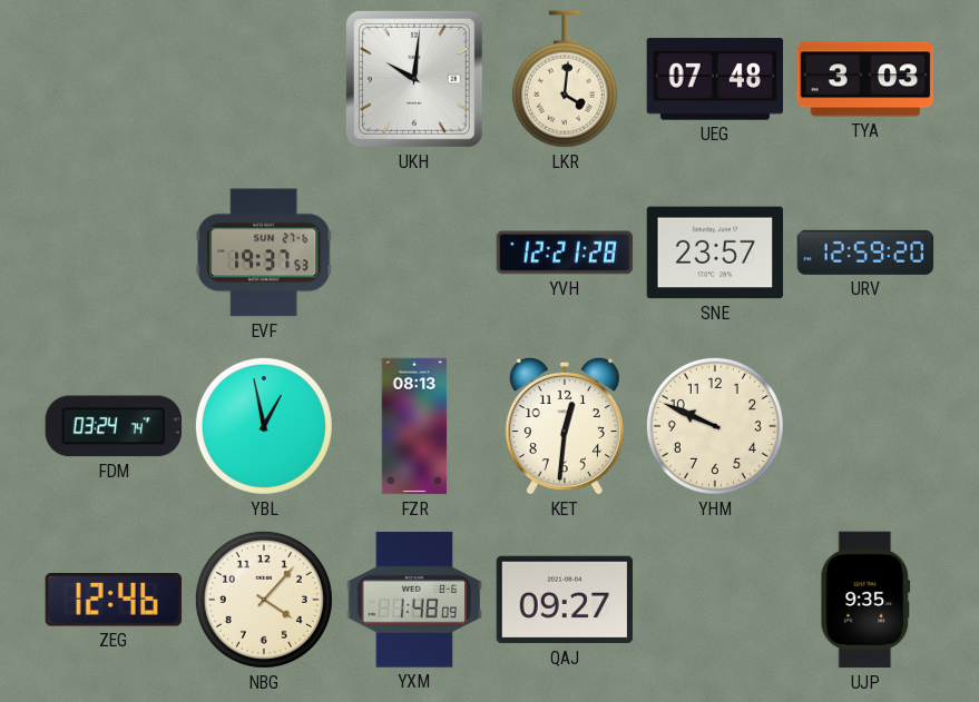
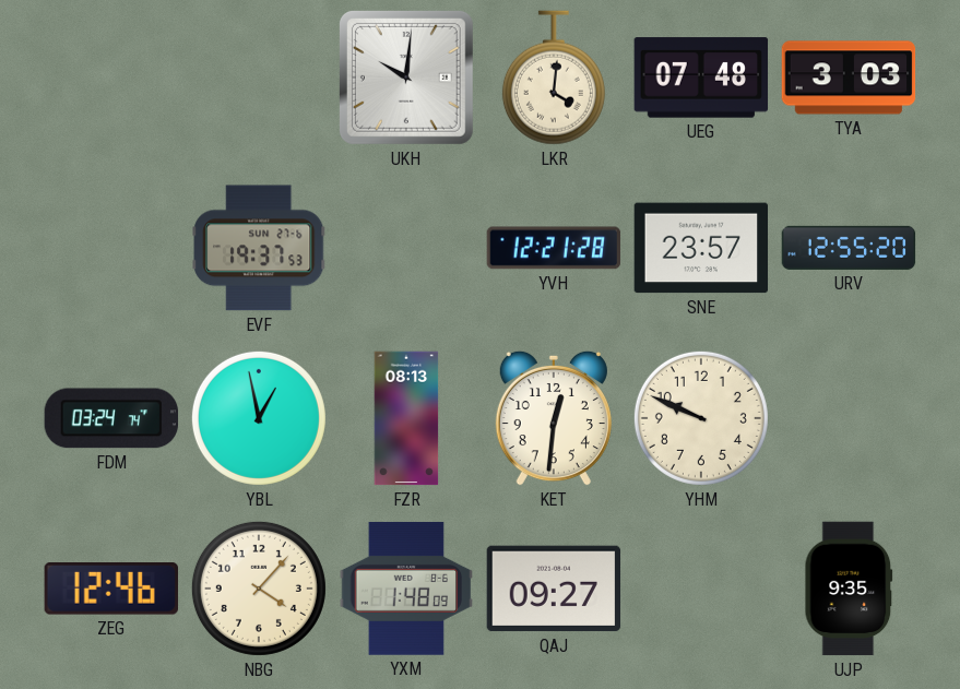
URV: 12:59 -> 12:55 (849, 248)
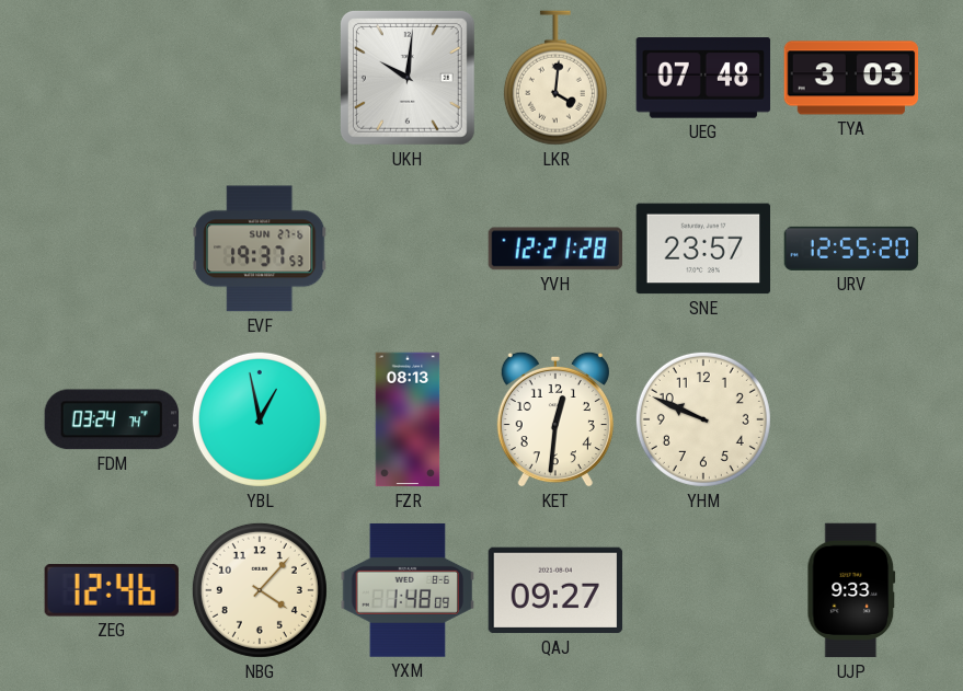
UJP: 9:35 -> 9:33 (851, 590)
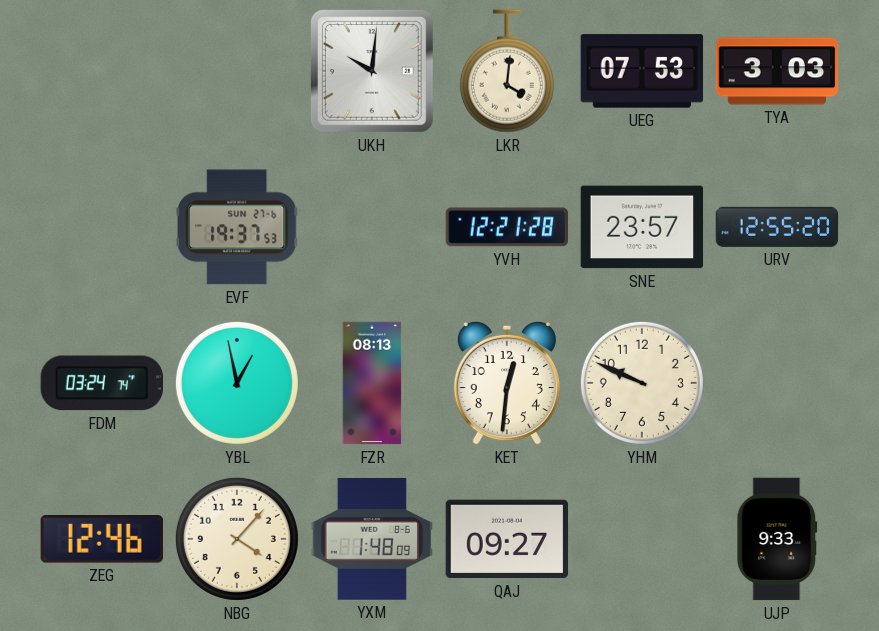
UEG: 07:48 -> 07:53 (642, 71)
